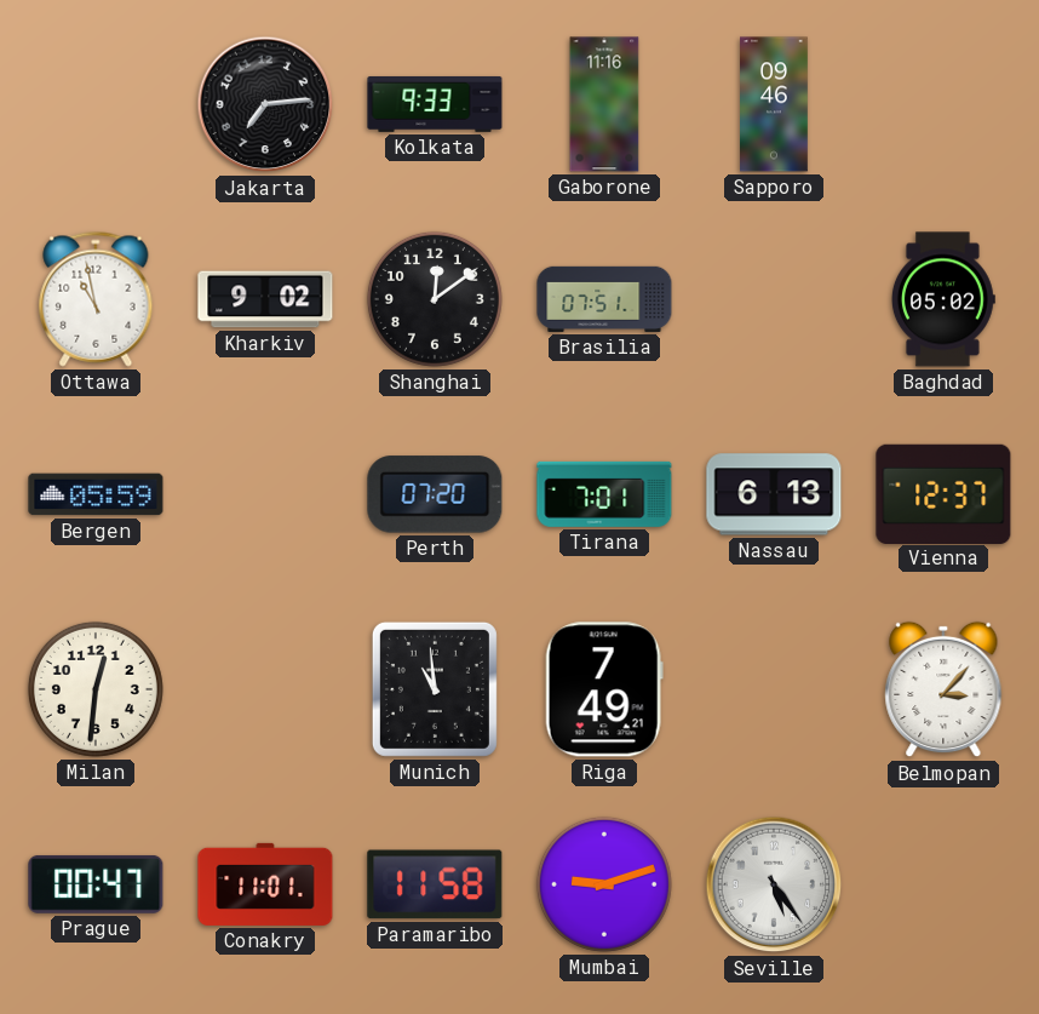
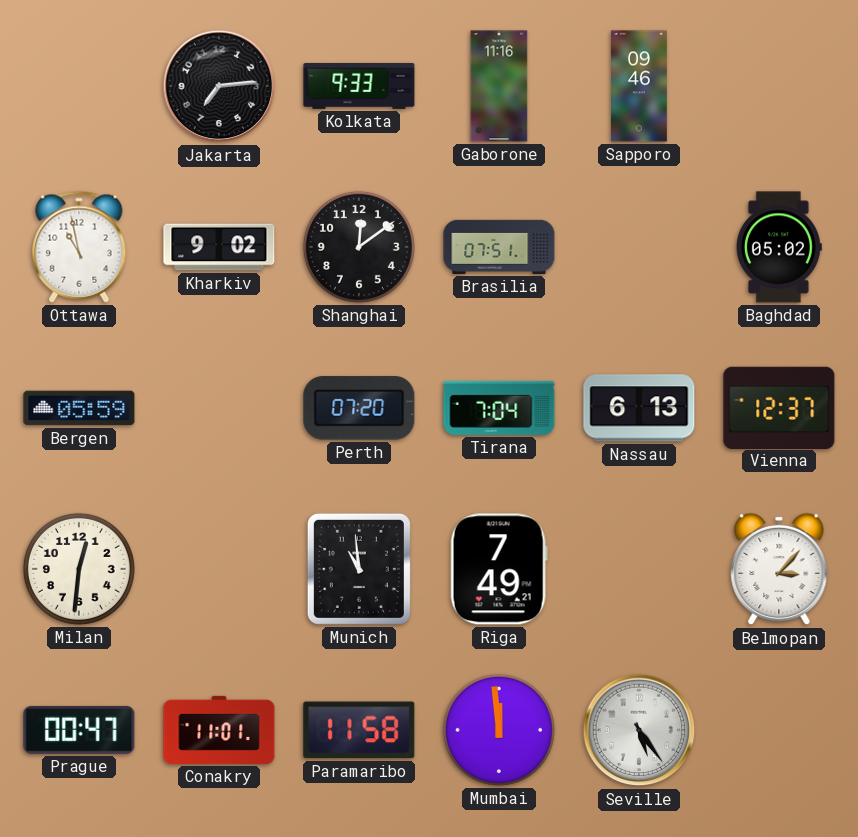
Tirana: 7:01 -> 7:04 (499, 408)
Mumbai: 9:12 -> 11:59 (499, 730)
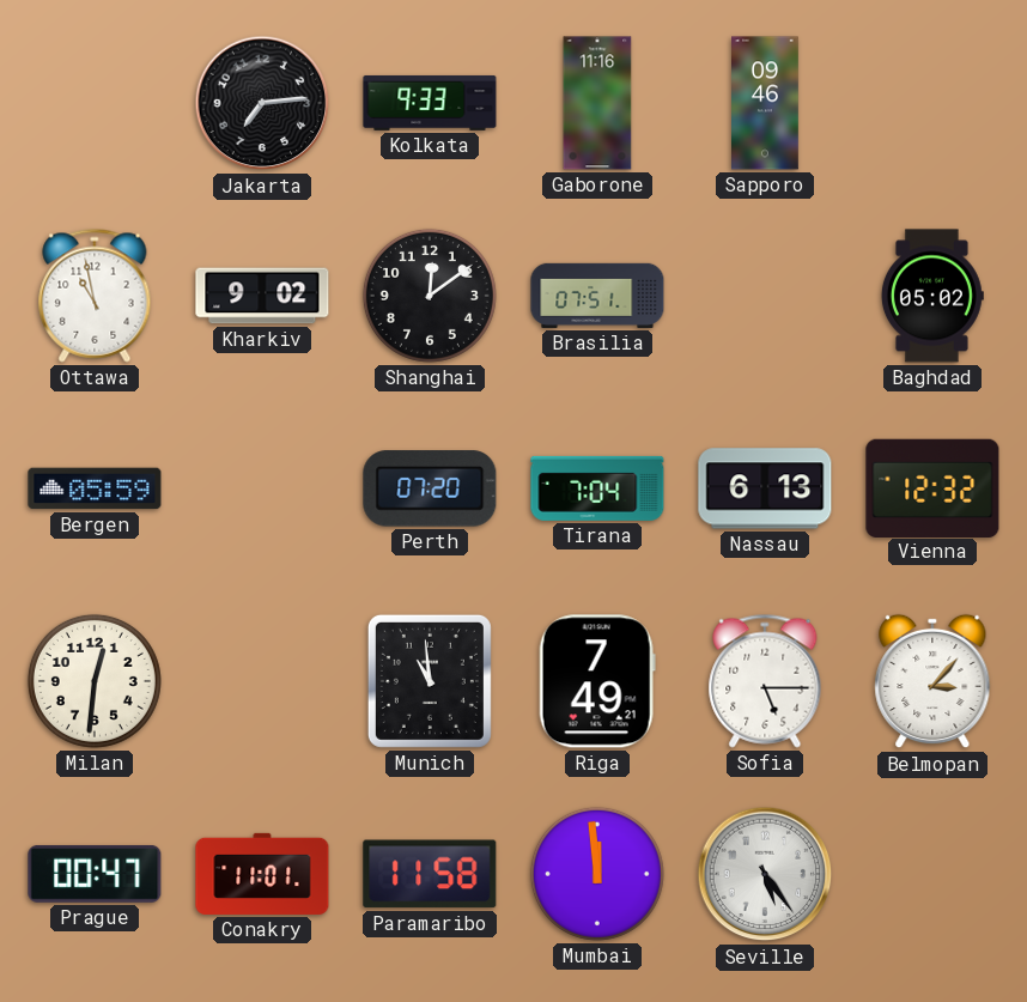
Vienna: 12:37 -> 12:32 (932, 487)
Sofia: none -> 5:15 (765, 681)
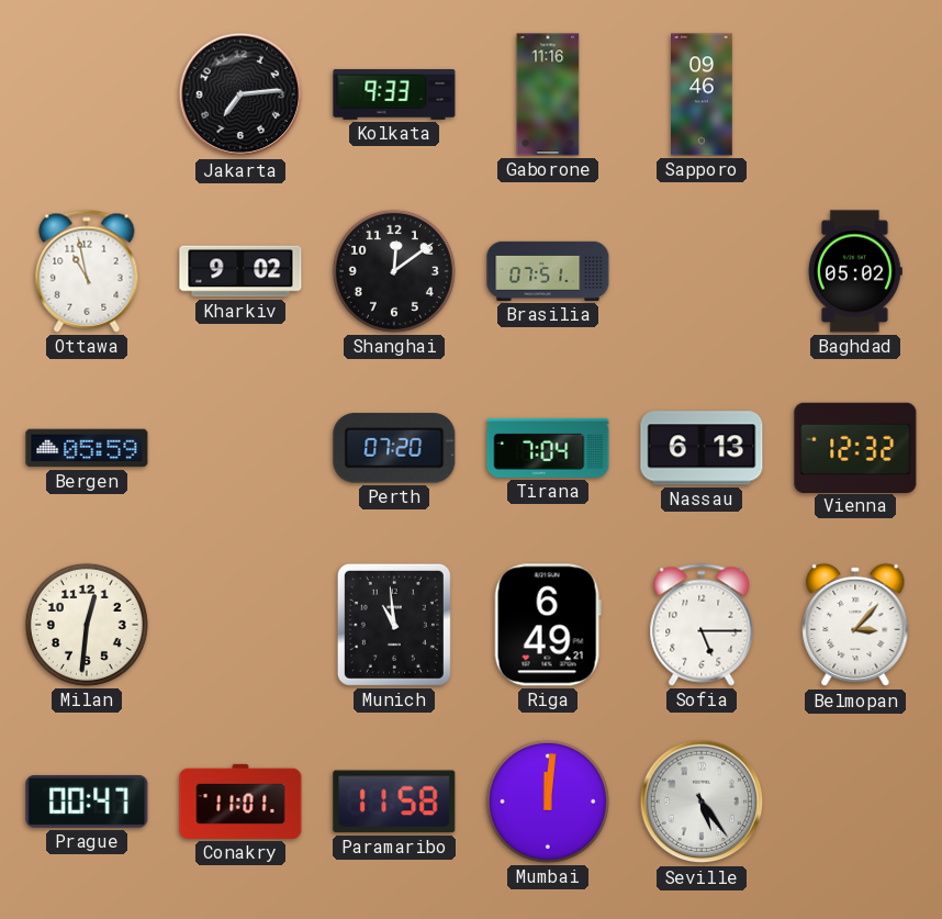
Riga: 7:49 -> 6:49 (548, 625)
Mumbai: 11:59 -> 12:01 (548, 802)
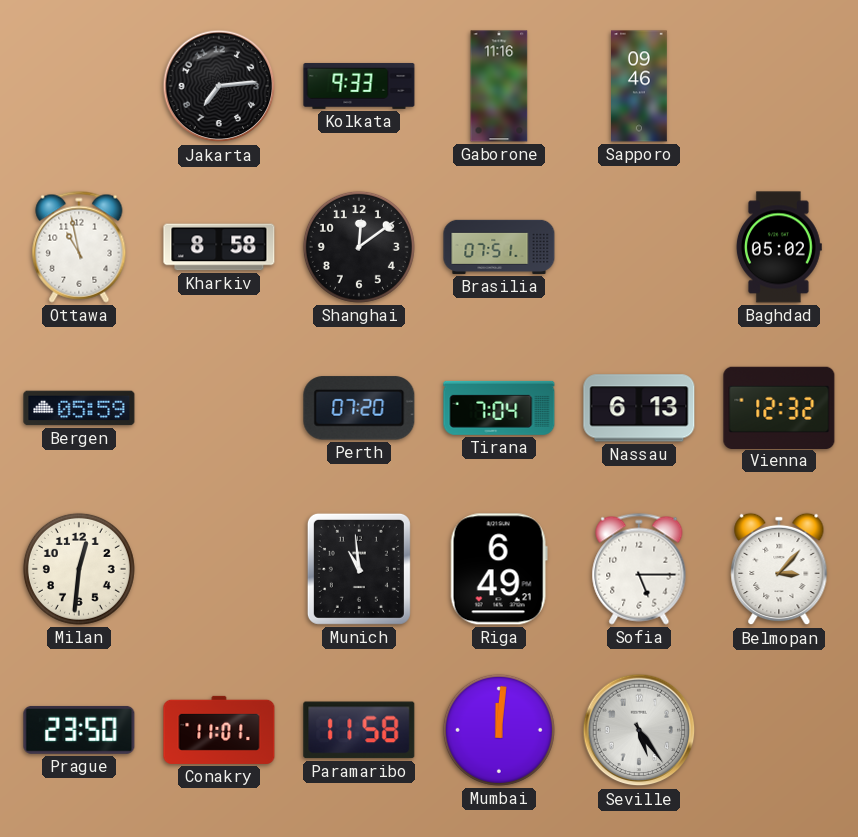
Kharkiv: 9:02 -> 8:58 (219, 247)
Prague: 00:47 -> 23:50 (79, 730)
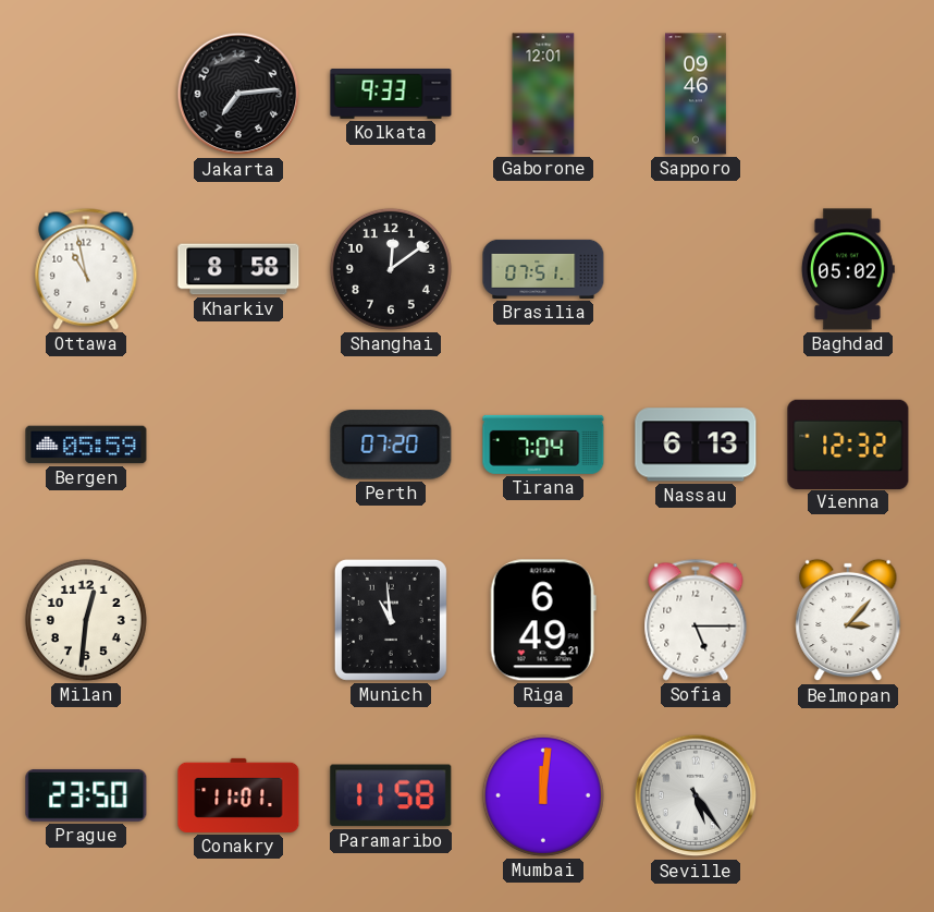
Gaborone: 11:16 -> 12:01 (543, 94)
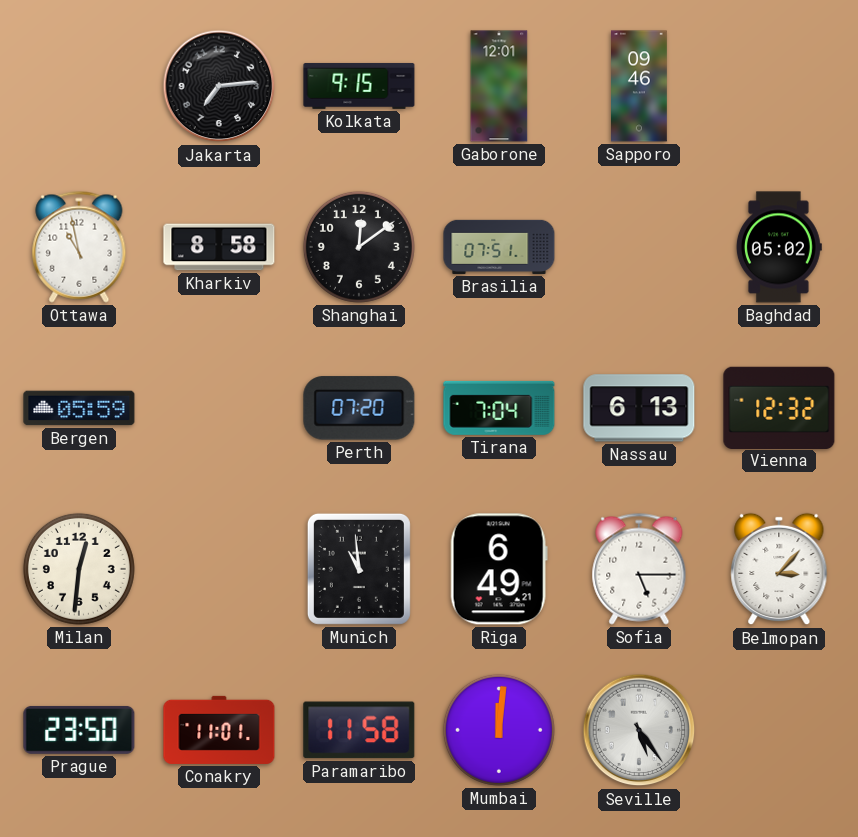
Kolkata: 9:33 -> 9:15 (359, 86)
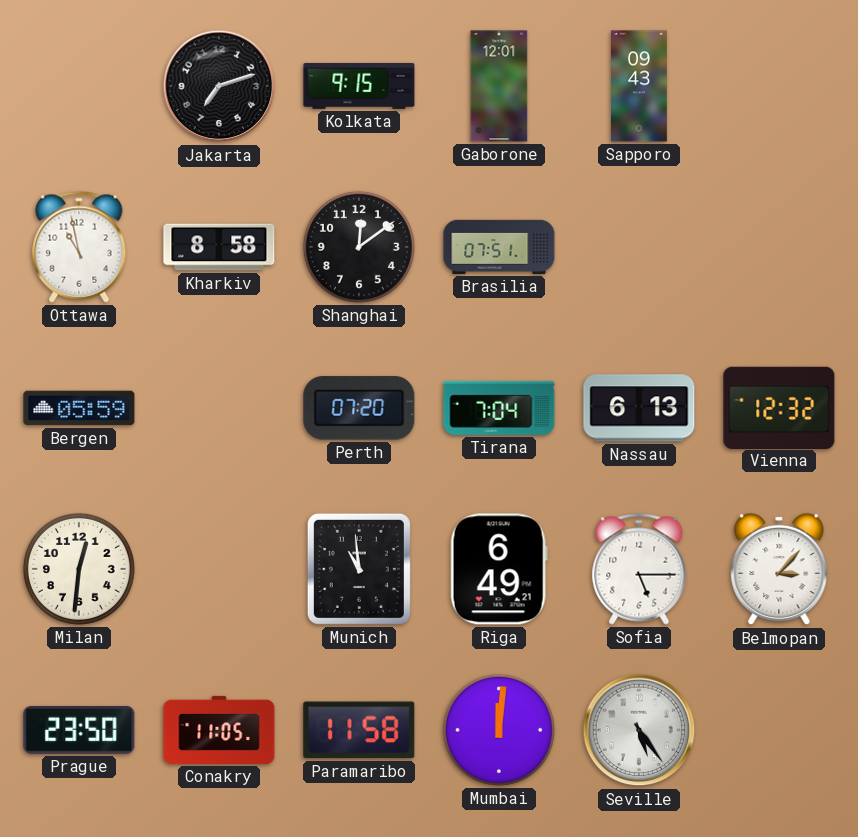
Jakarta: 7:14 -> 7:12 (219, 86)
Sapporo: 09:46 -> 09:43 (639, 86)
Baghdad: 05:02 -> none (779, 247)
Conakry: 11:01 -> 11:05 (219, 730)
